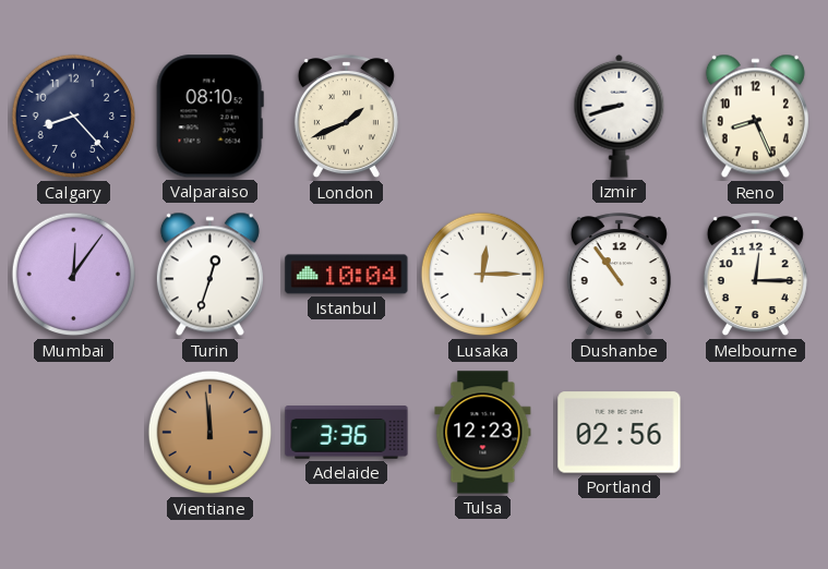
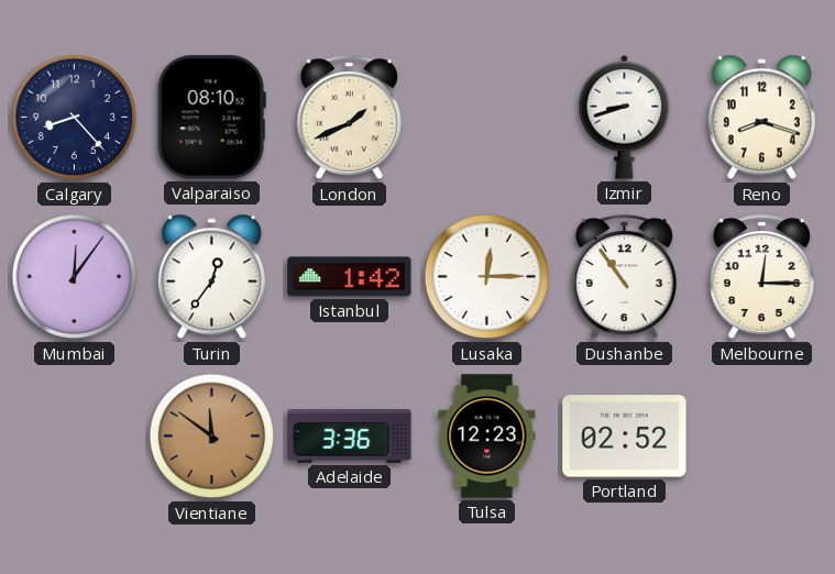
Reno: 8:26 -> 8:18 (761, 118)
Turin: 12:33 -> 12:36 (211, 277)
Istanbul: 10:04 -> 1:42 (350, 277)
Vientiane: 11:59 -> 11:51 (212, 437)
Portland: 02:56 -> 02:52 (625, 437)
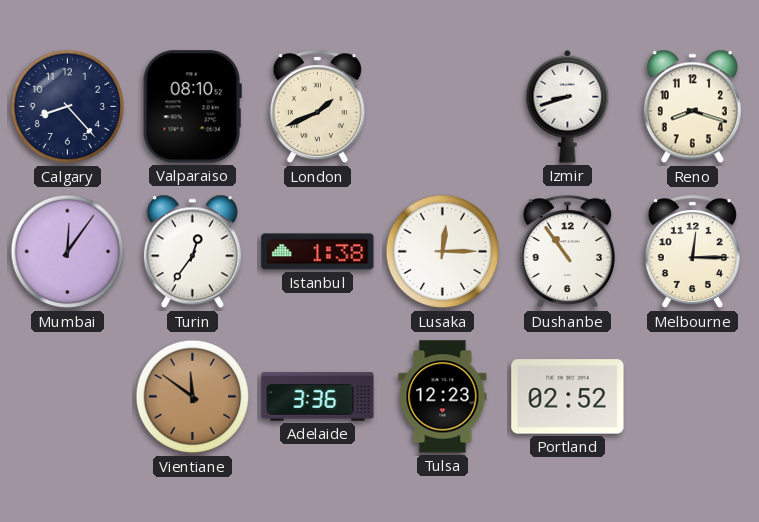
Istanbul: 1:42 -> 1:38 (318, 252)
